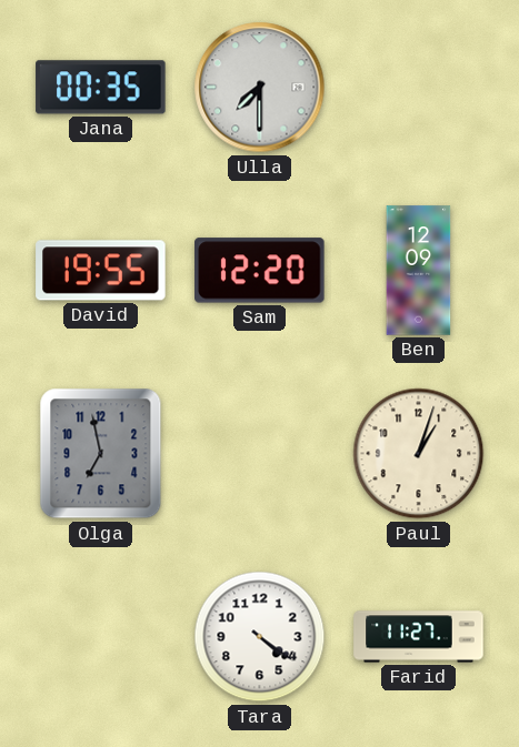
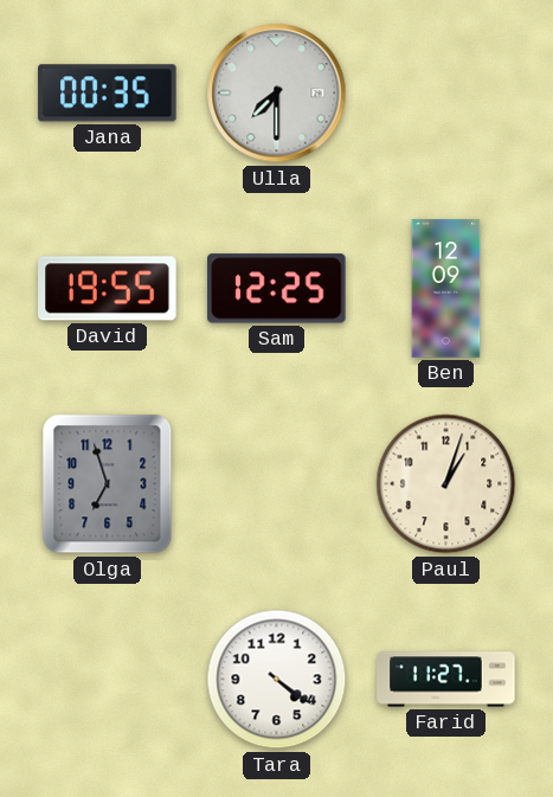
Sam: 12:20 -> 12:25 (277, 289)
Olga: 6:58 -> 6:57 (108, 484)
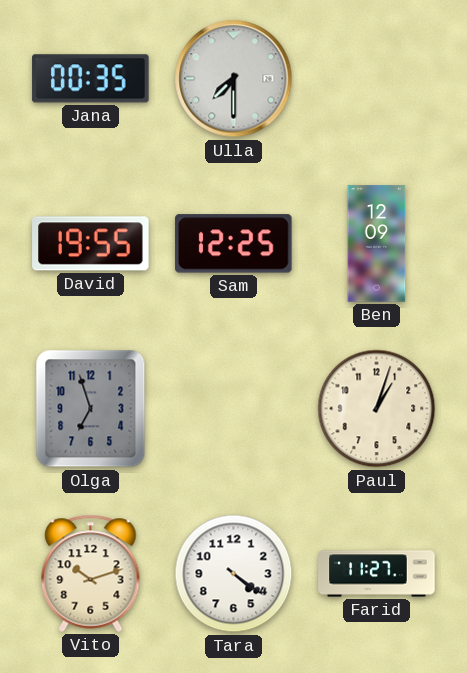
Vito: none -> 10:12 (91, 573)
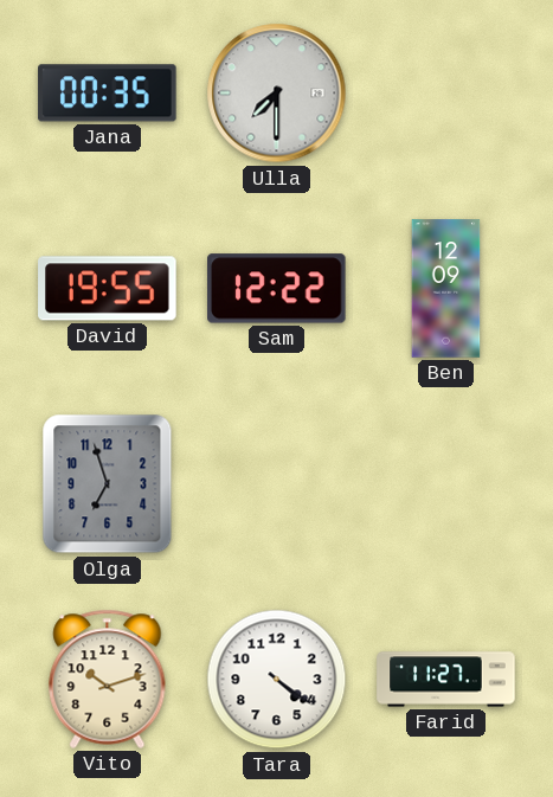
Sam: 12:25 -> 12:22 (277, 289)
Paul: 1:03 -> none (377, 409)
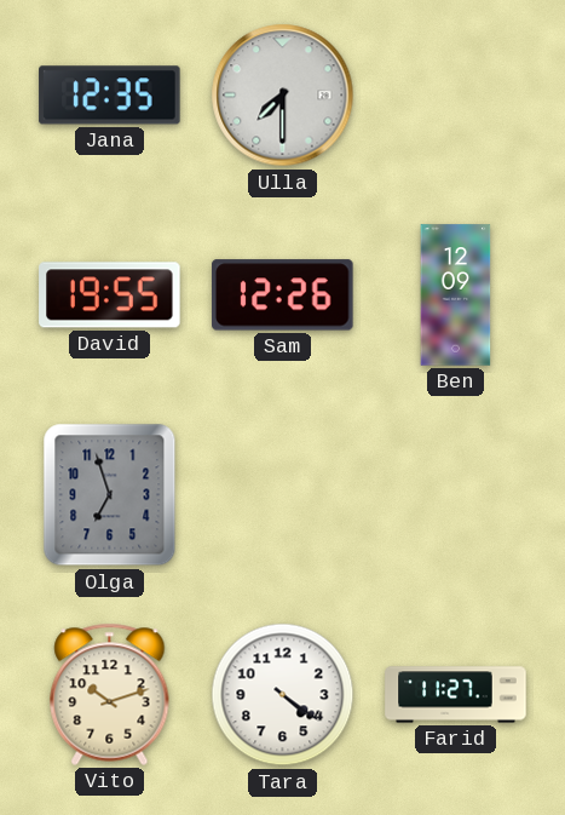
Jana: 00:35 -> 12:35 (110, 96)
Sam: 12:22 -> 12:26 (283, 295)
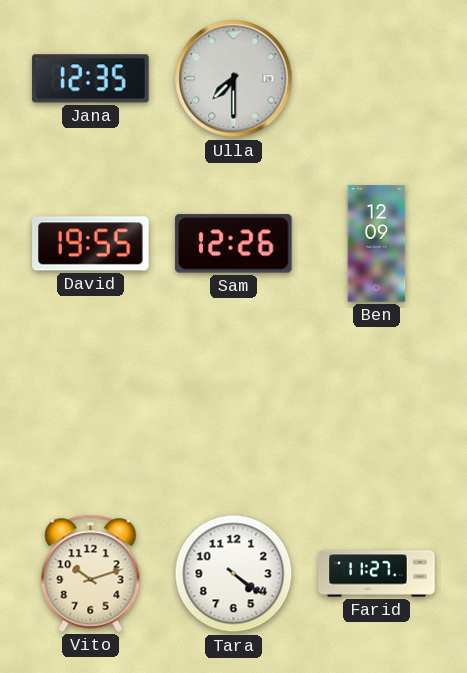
Olga: 6:57 -> none (110, 495)
